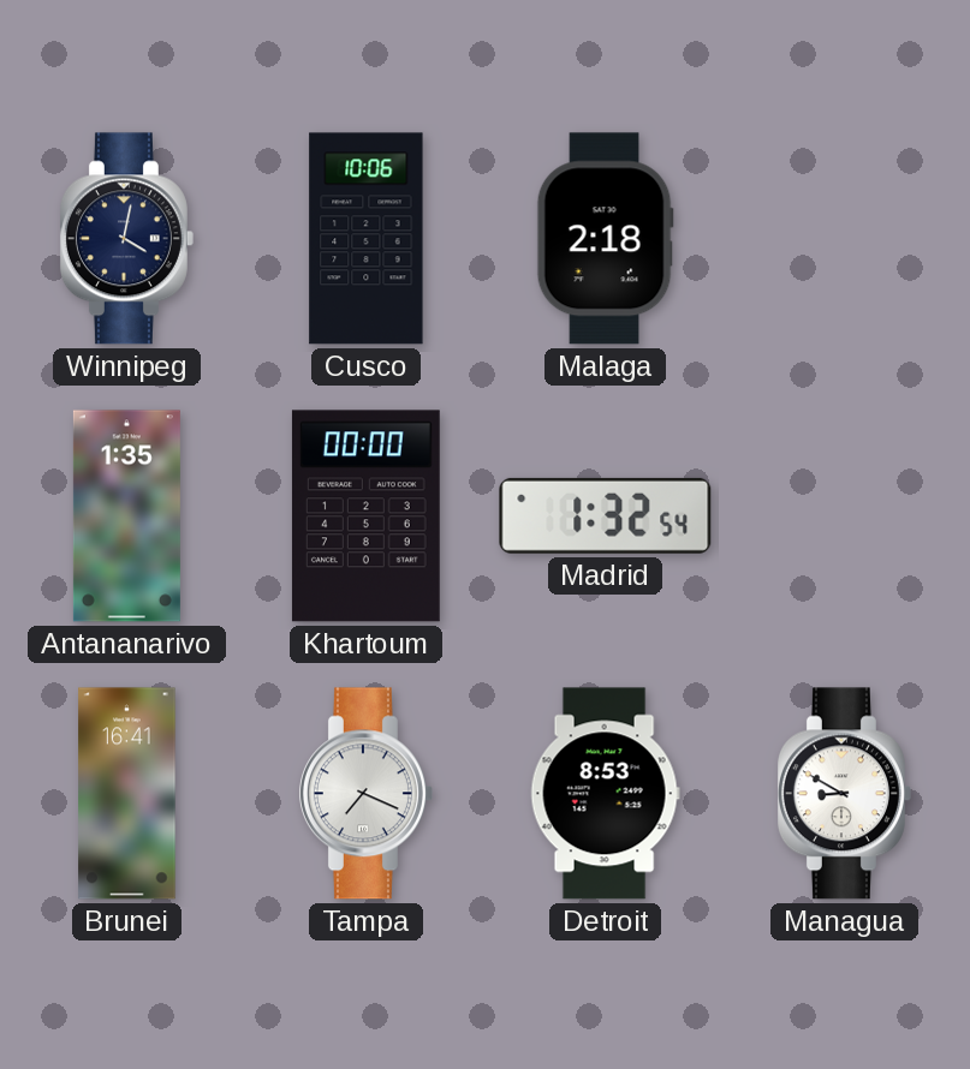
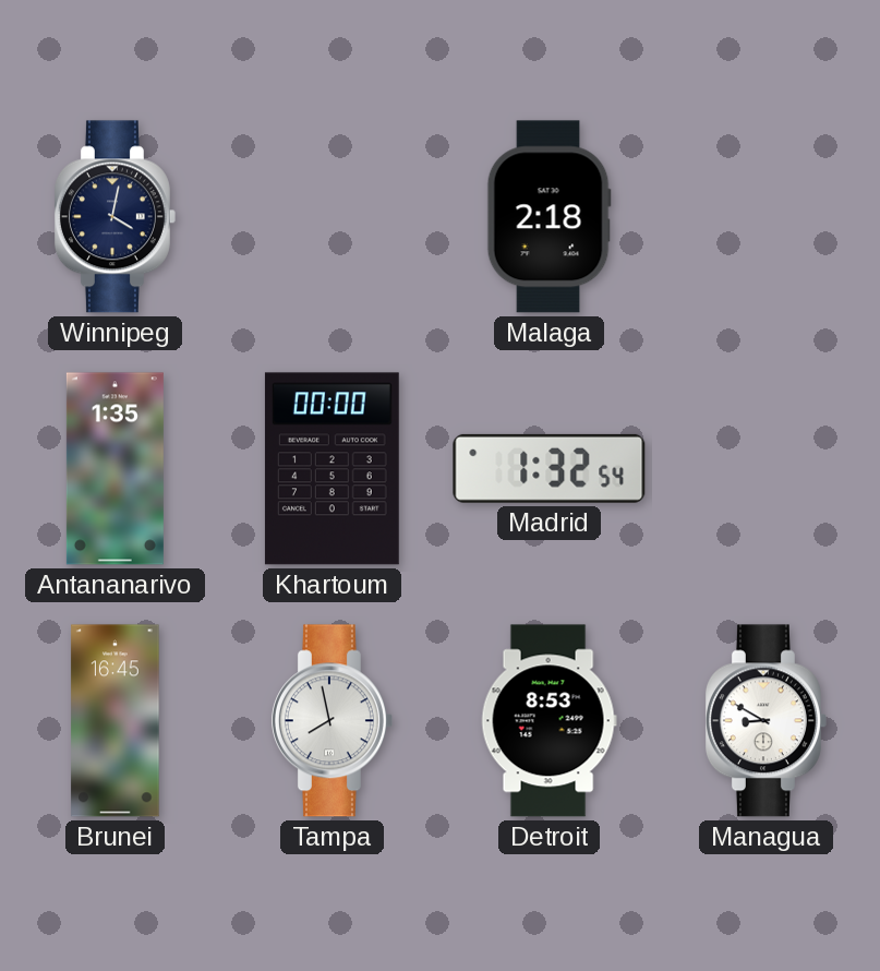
Cusco: 10:06 -> none (367, 239)
Brunei: 16:41 -> 16:45 (116, 721)
Tampa: 7:19 -> 7:58 (331, 721)
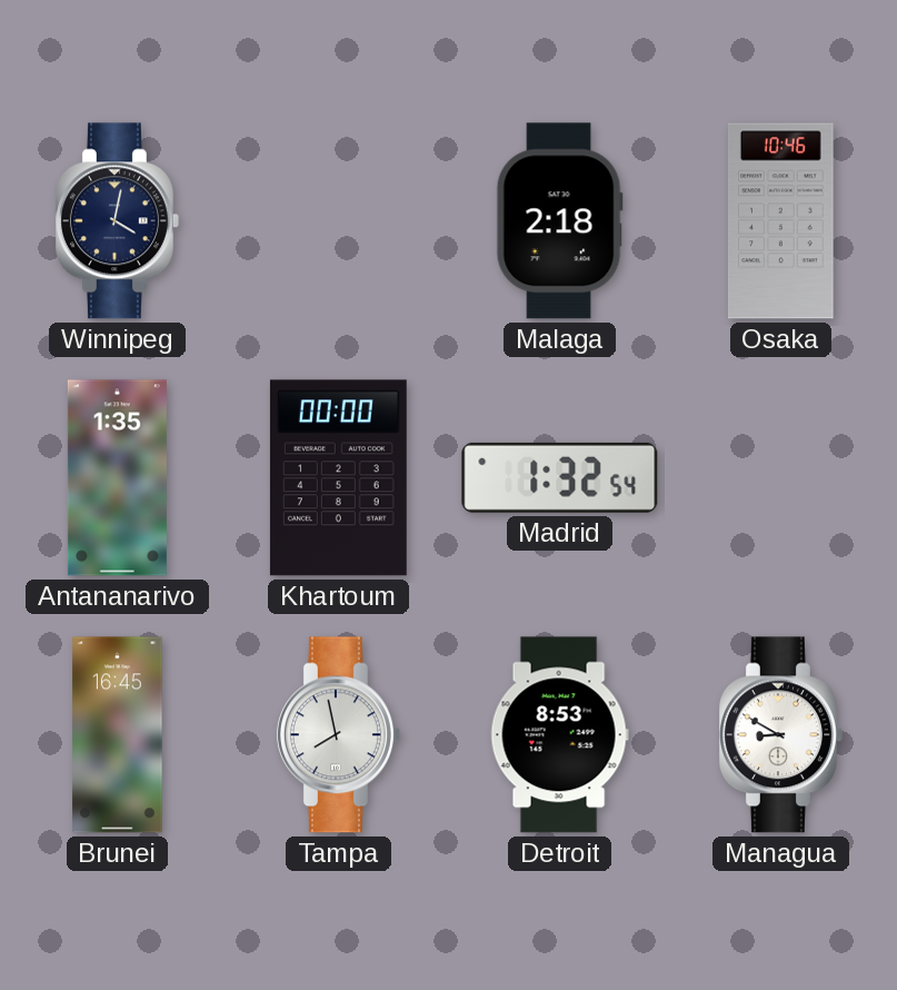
Osaka: none -> 10:46 (781, 221)
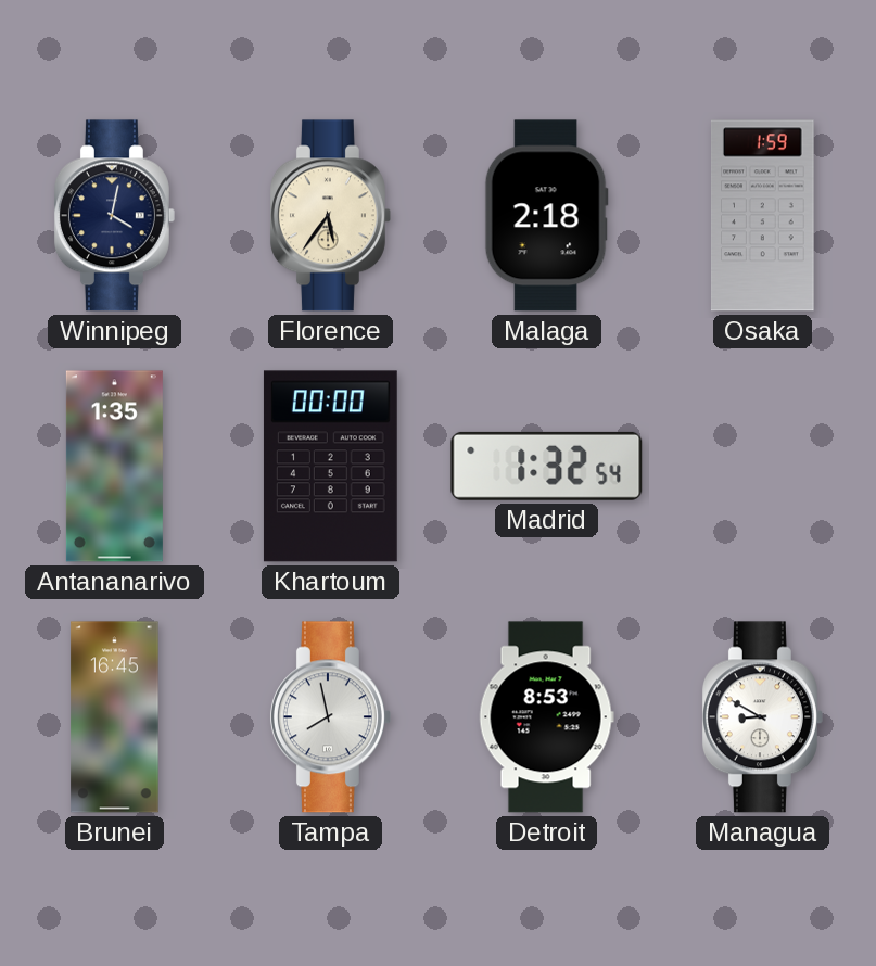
Florence: none -> 5:36 (330, 216)
Osaka: 10:46 -> 1:59 (763, 216)
